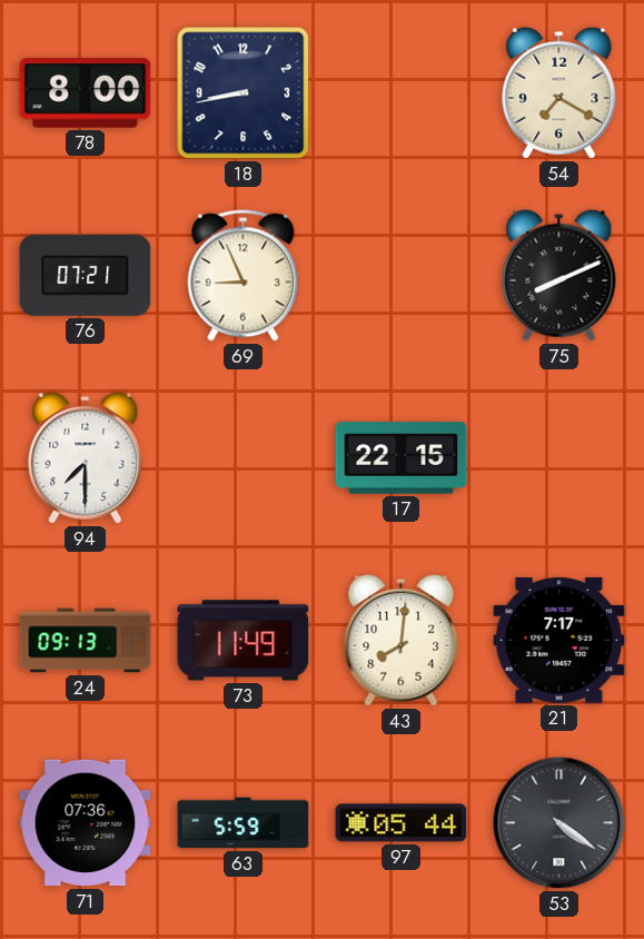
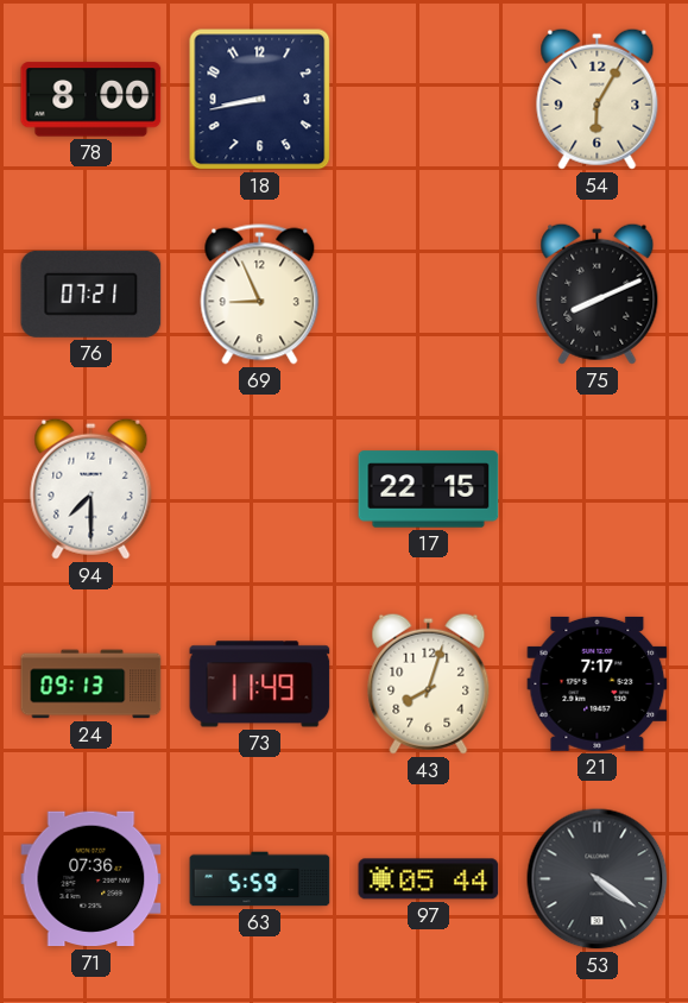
54: 7:20 -> 6:05 (598, 99)
43: 8:01 -> 8:03 (429, 683)
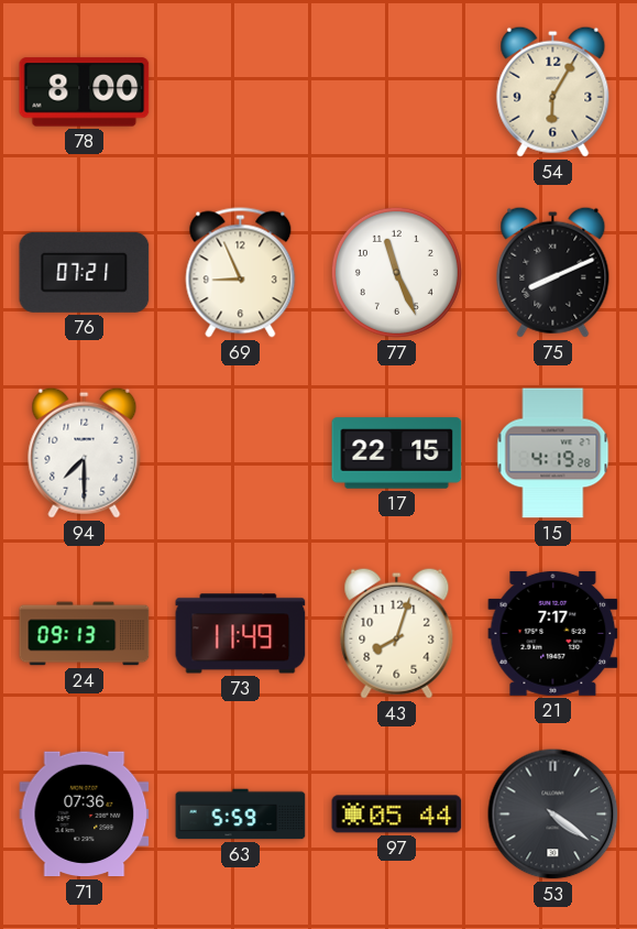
18: 8:43 -> none (260, 100)
77: none -> 11:26 (396, 272)
15: none -> 4:19 (553, 453)
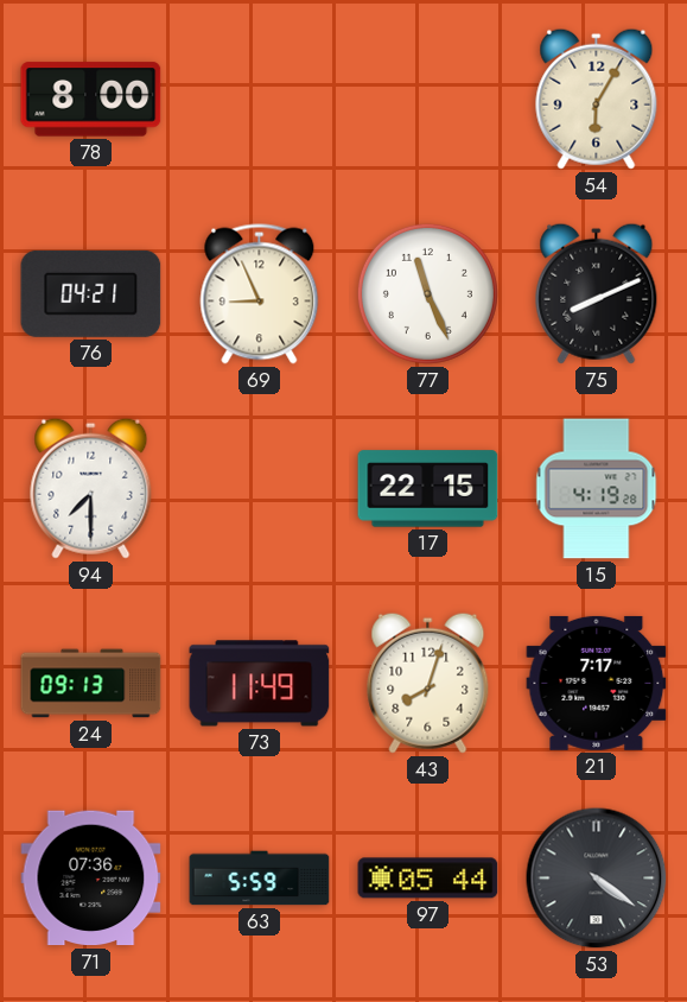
76: 07:21 -> 04:21 (91, 293)
